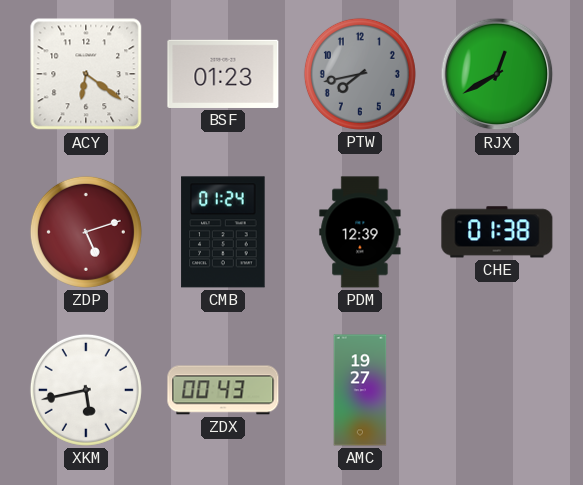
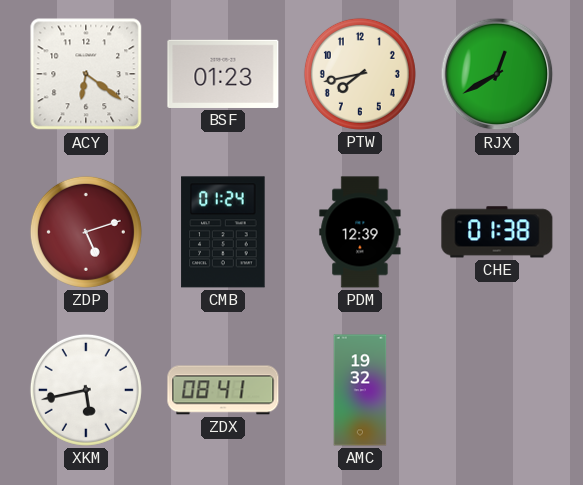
PTW dial: grey -> cream (360, 74)
ZDX: 00:43 -> 08:41 (223, 390)
AMC: 19:27 -> 19:32 (360, 390)
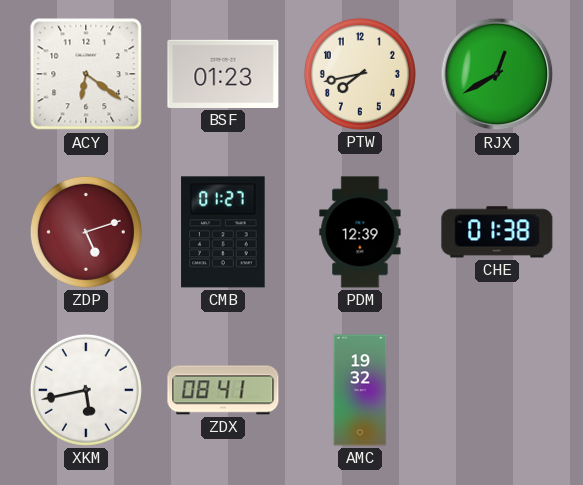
CMB: 01:24 -> 01:27 (223, 232)
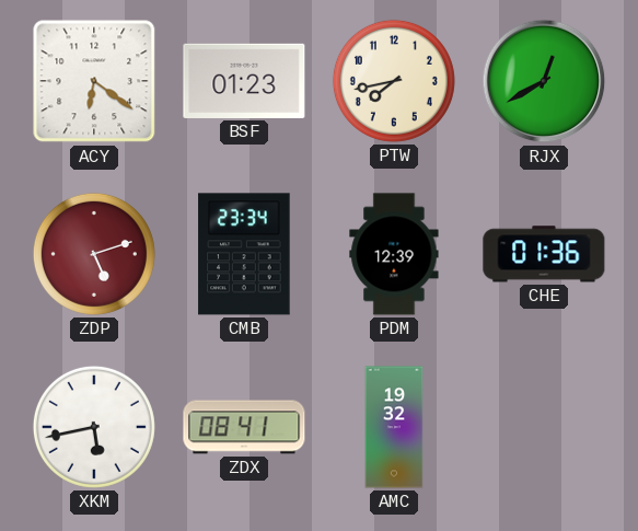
CMB: 01:27 -> 23:34 (244, 254)
CHE: 01:38 -> 01:36 (544, 254)
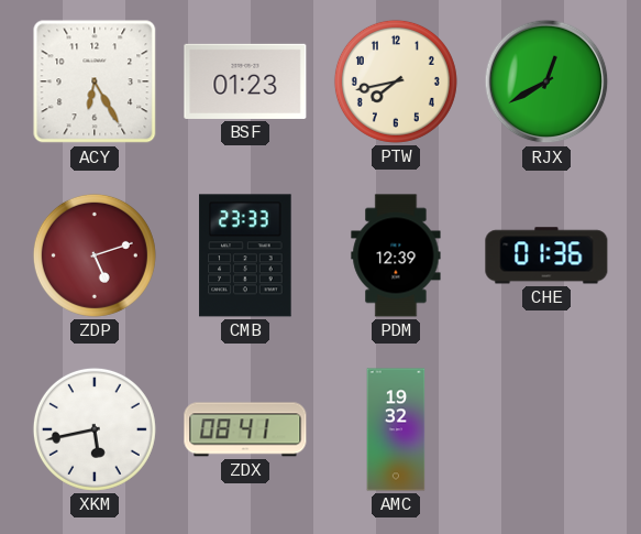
ACY: 6:21 -> 6:25 (95, 81)
CMB: 23:34 -> 23:33 (245, 255)
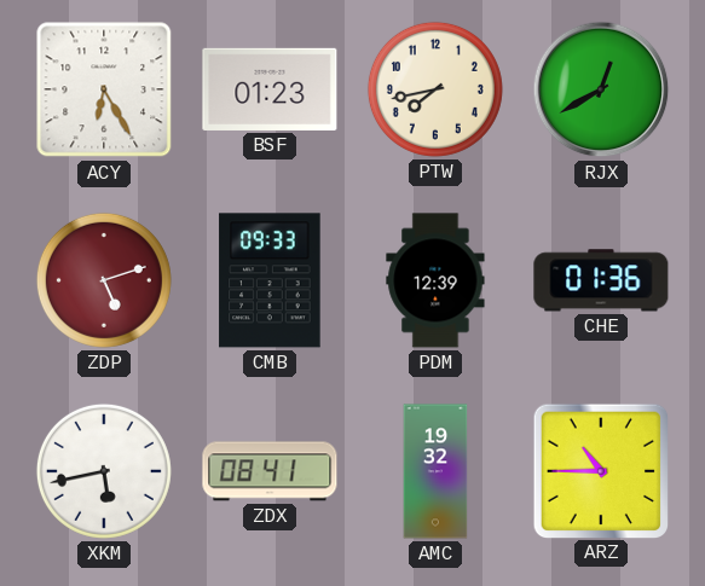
CMB: 23:33 -> 09:33 (270, 280)
ARZ: none -> 10:45 (600, 470)
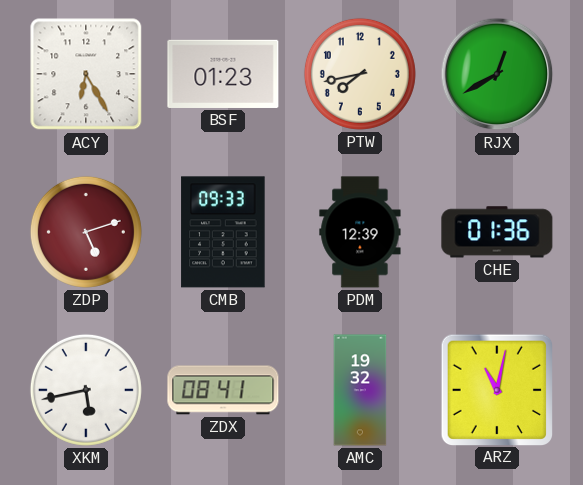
ARZ: 10:45 -> 11:02 (496, 389)
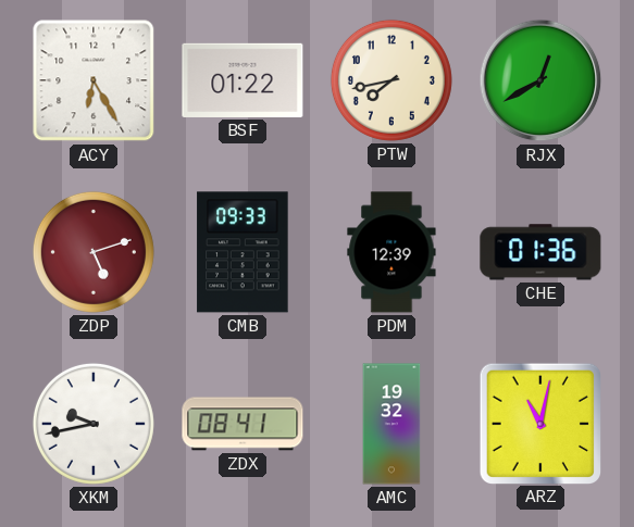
BSF: 01:23 -> 01:22 (243, 80)
XKM: 5:43 -> 9:43 (94, 424)
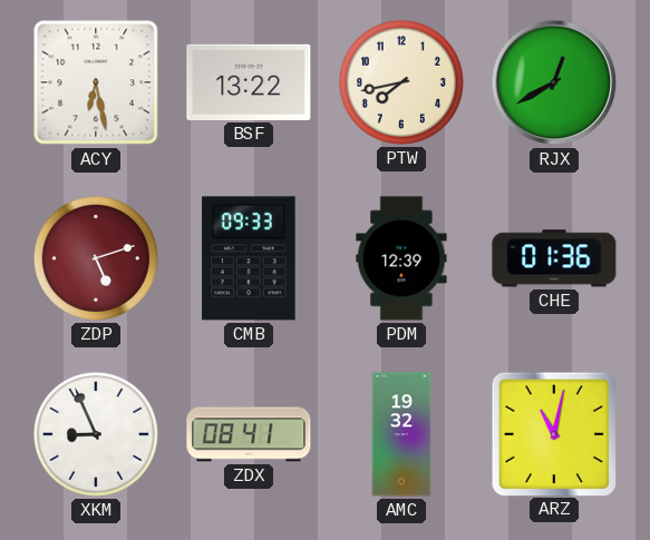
ACY: 6:25 -> 6:28 (96, 82)
BSF: 01:22 -> 13:22 (249, 82)
XKM: 9:43 -> 8:56 (96, 434)
